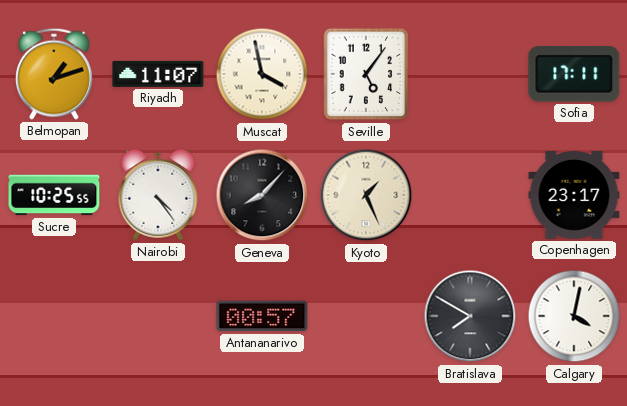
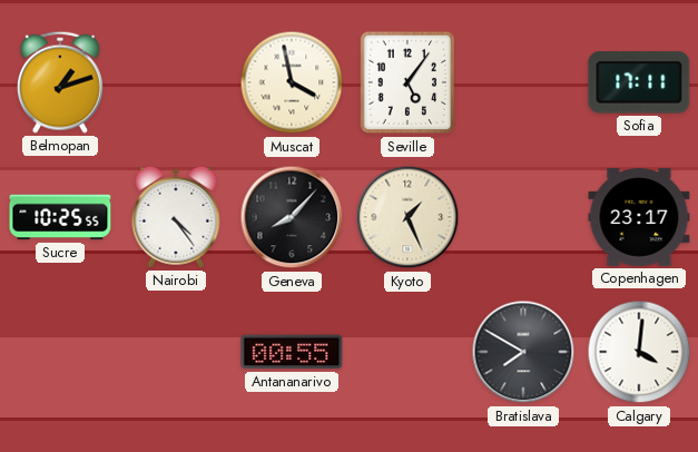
Riyadh: 11:07 -> none (158, 74)
Antananarivo: 00:57 -> 00:55 (292, 352)
Calgary: 4:02 -> 4:01 (639, 352)
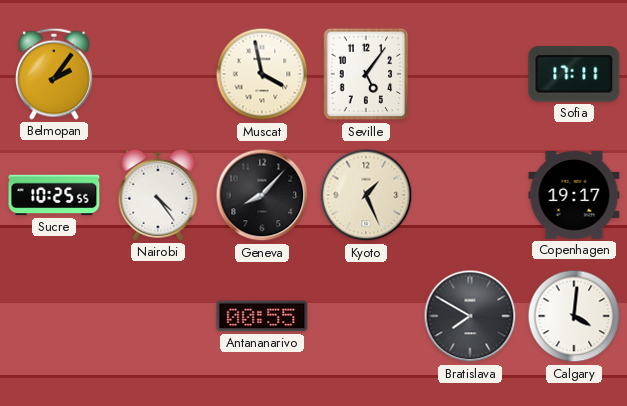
Belmopan: 1:12 -> 2:06 (54, 74)
Copenhagen: 23:17 -> 19:17 (574, 195)
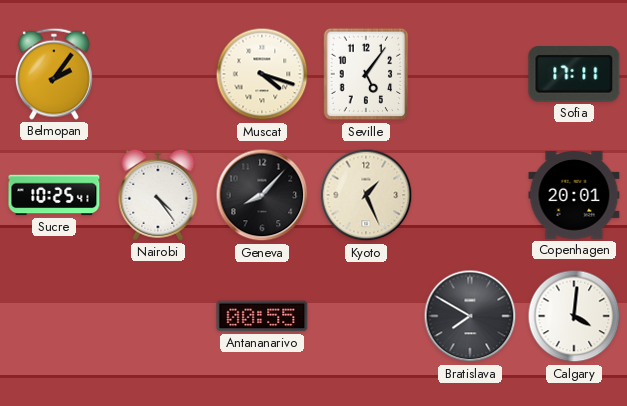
Muscat: 3:58 -> 4:18 (262, 74)
Sucre: 10:25:55 -> 10:25:41 (54, 195)
Copenhagen: 19:17 -> 20:01 (574, 195)
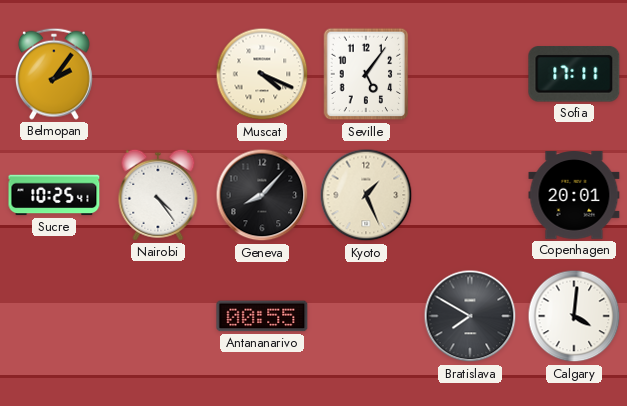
Muscat: 4:18 -> 4:19 (262, 74)
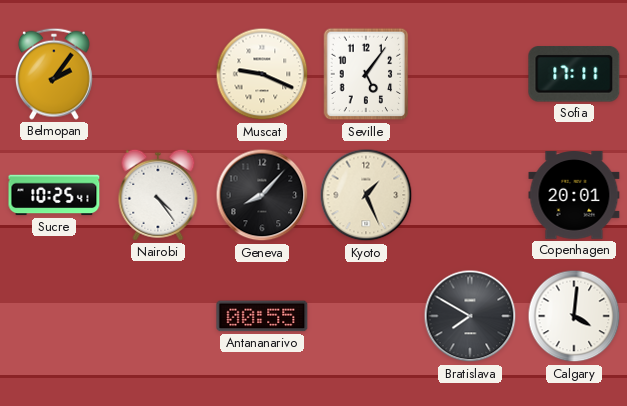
Muscat: 4:19 -> 9:19 (262, 74)
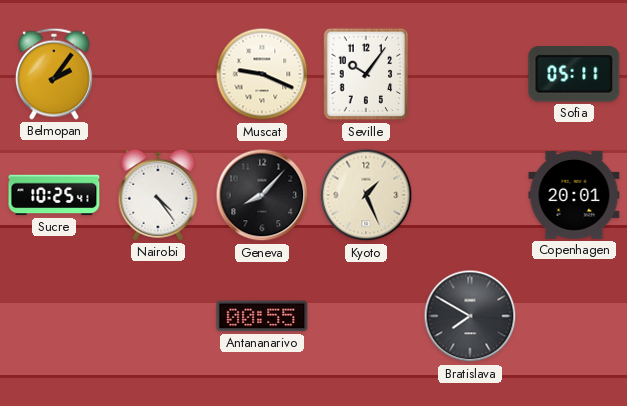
Seville: 5:06 -> 10:06 (366, 74)
Sofia: 17:11 -> 05:11 (574, 74)
Calgary: 4:01 -> none (574, 316)
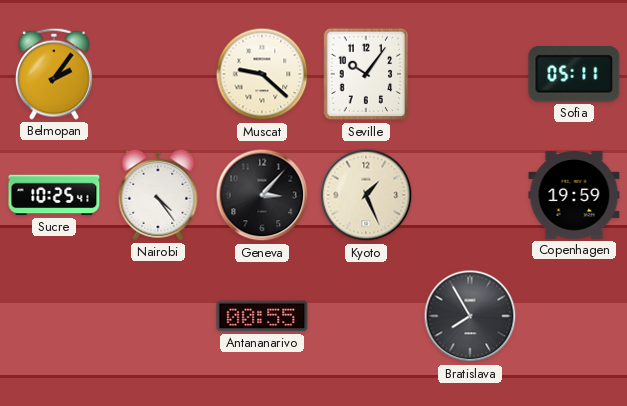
Muscat: 9:19 -> 9:22 (262, 74)
Geneva: 8:07 -> 3:07 (262, 195)
Copenhagen: 20:01 -> 19:59 (574, 195)
Bratislava: 7:50 -> 7:55 (470, 316)
